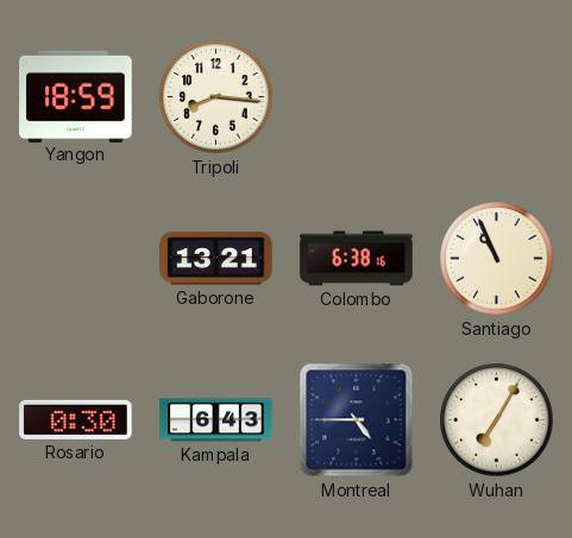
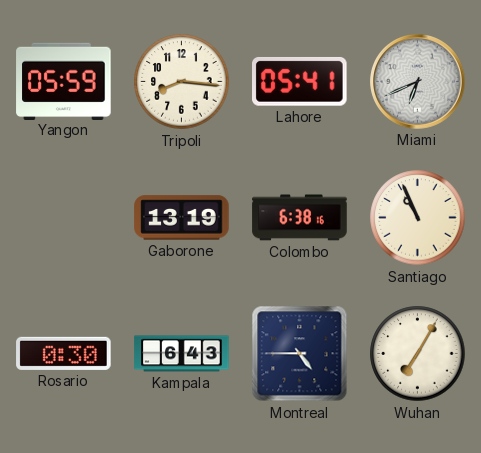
Yangon: 18:59 -> 05:59 (64, 81)
Lahore: none -> 05:41 (300, 81)
Miami: none -> 6:41 (418, 82)
Gaborone: 13:21 -> 13:19 (182, 218)
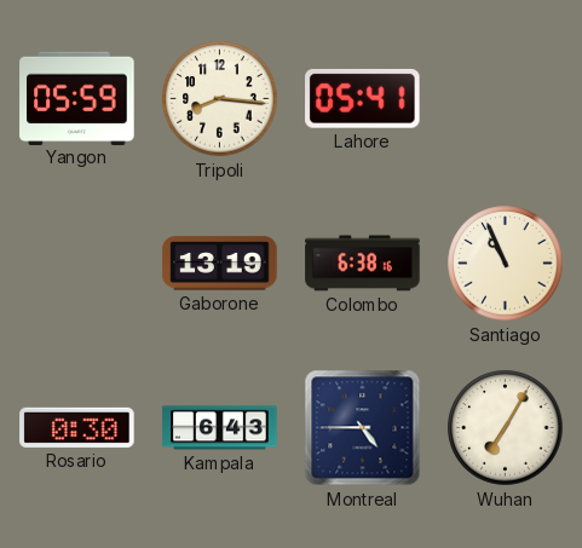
Miami: 6:41 -> none (418, 82)
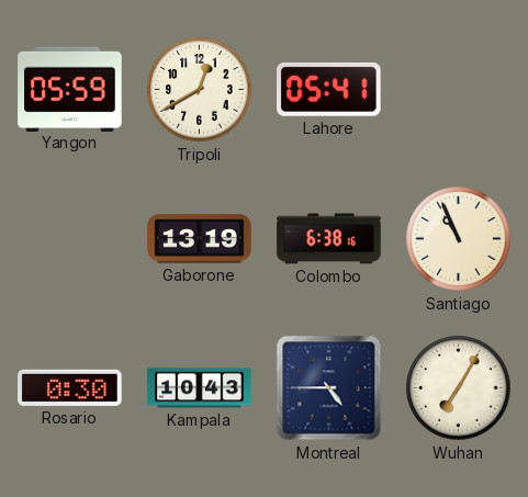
Tripoli: 8:16 -> 12:40 (200, 90)
Kampala: 6:43 -> 10:43 (200, 388)
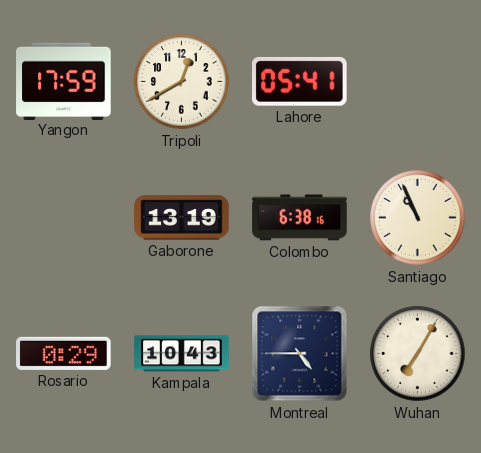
Yangon: 05:59 -> 17:59 (64, 81)
Rosario: 0:30 -> 0:29 (64, 353)
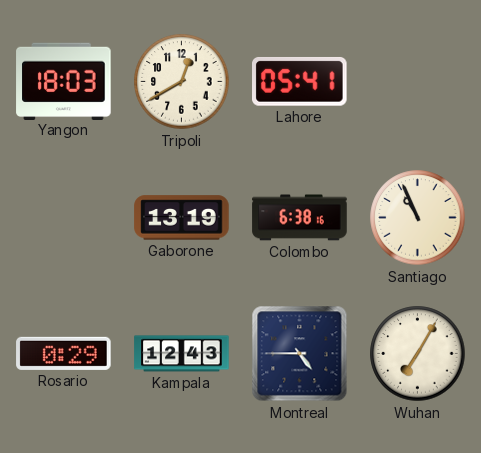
Yangon: 17:59 -> 18:03 (64, 81)
Kampala: 10:43 -> 12:43 (182, 354)
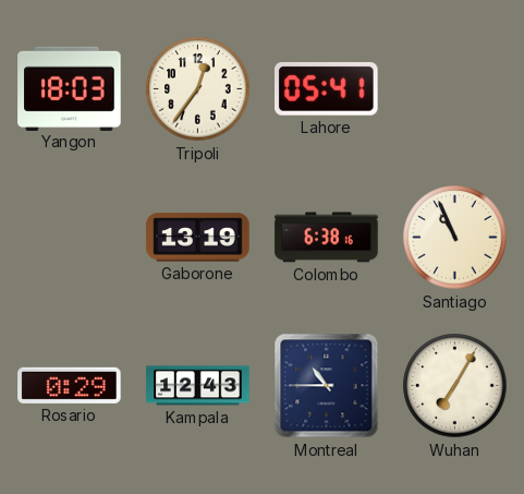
Tripoli: 12:40 -> 12:36 (198, 89)
Montreal: 4:45 -> 10:45 (327, 386)
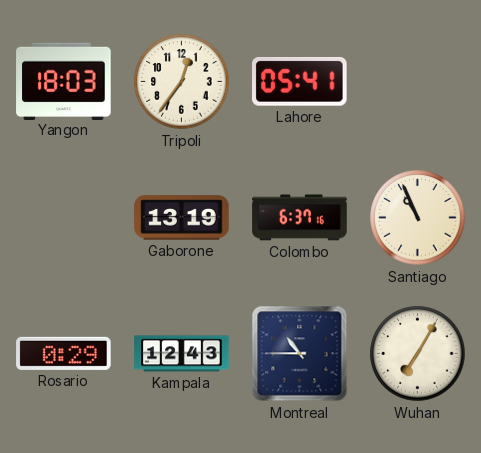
Colombo: 6:38 -> 6:37 (300, 218)
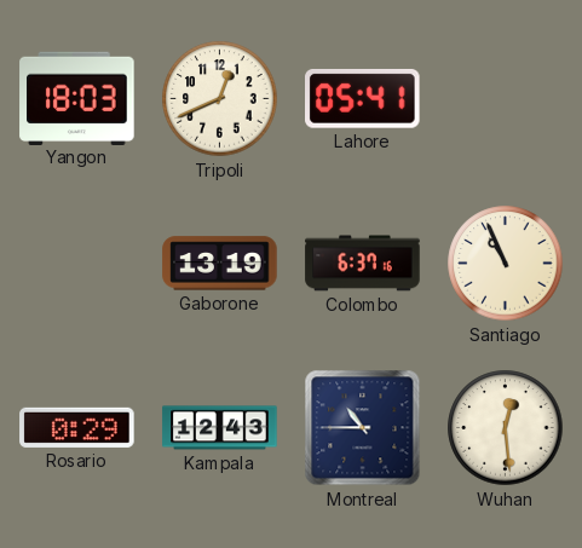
Tripoli: 12:36 -> 12:41 (220, 99)
Wuhan: 7:05 -> 12:29 (506, 428)
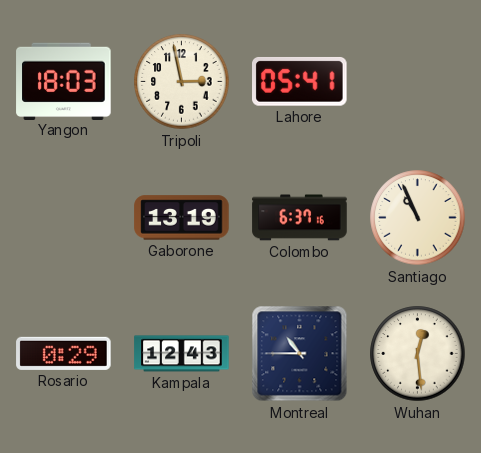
Tripoli: 12:41 -> 2:58 (182, 82)
